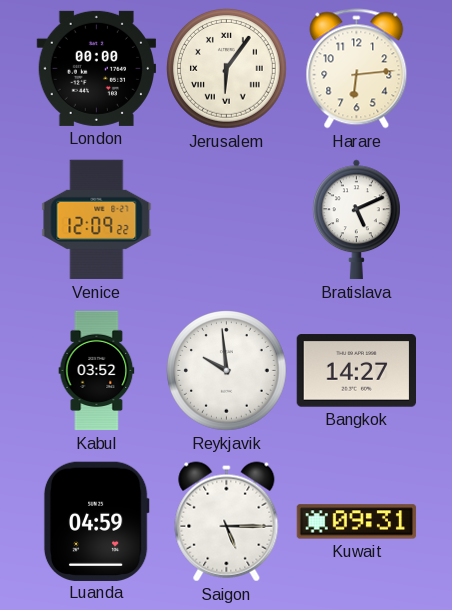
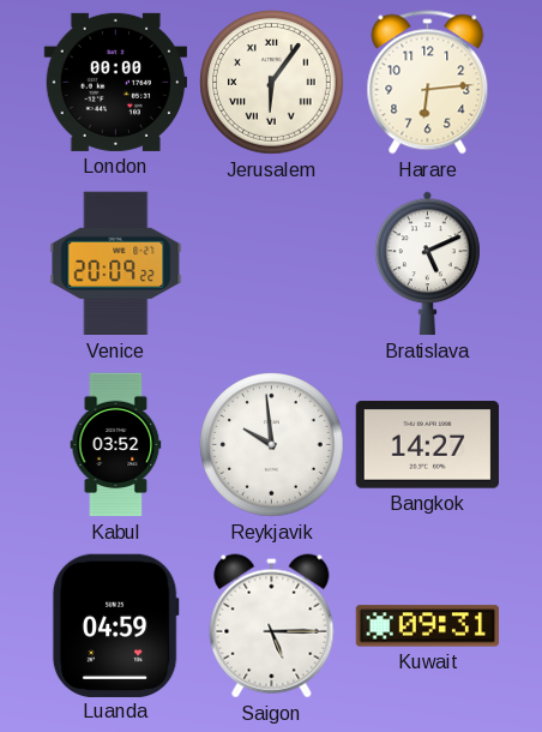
Venice: 12:09 -> 20:09 (116, 264)
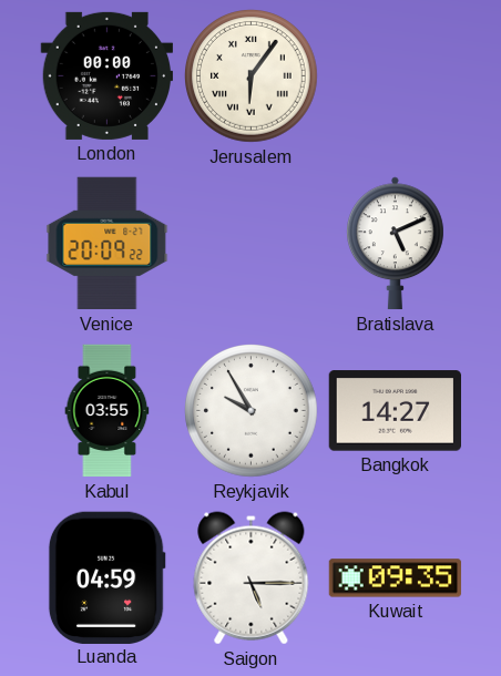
Harare: 6:14 -> none (428, 83)
Kabul: 03:52 -> 03:55 (108, 411)
Reykjavik: 9:59 -> 9:55 (252, 411)
Kuwait: 09:31 -> 09:35 (396, 578)
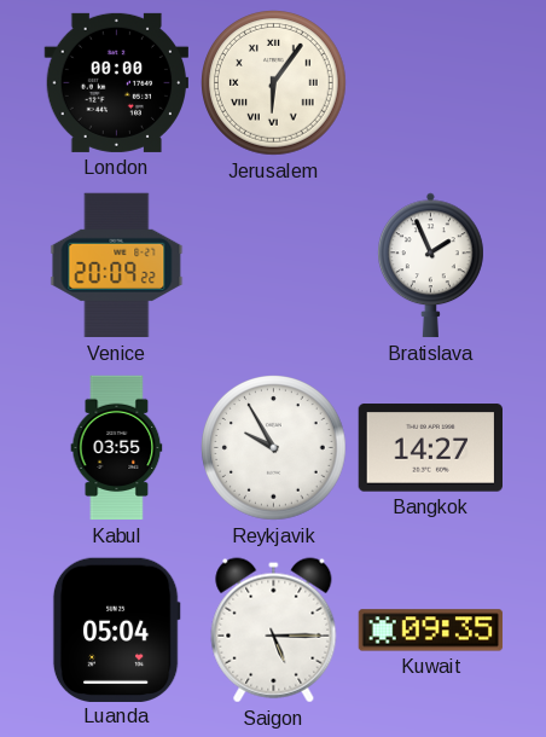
Bratislava: 5:11 -> 1:56 (431, 266)
Luanda: 04:59 -> 05:04 (116, 629)
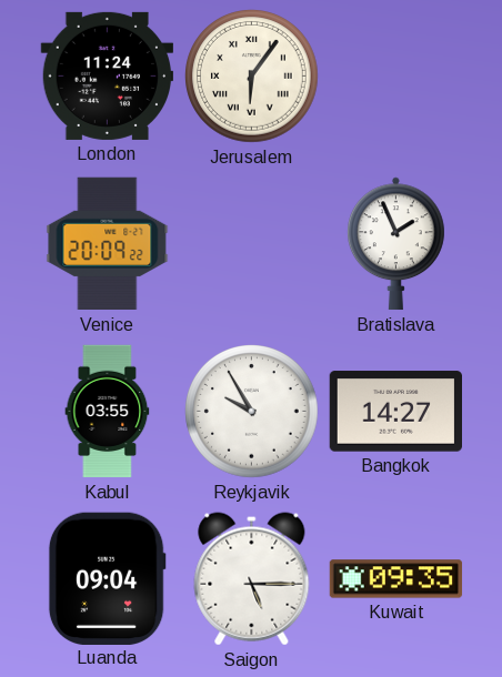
London: 00:00 -> 11:24 (107, 75)
Luanda: 05:04 -> 09:04 (107, 578)
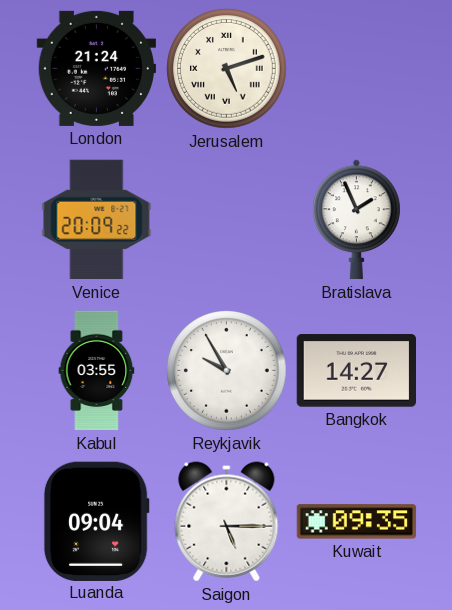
London: 11:24 -> 21:24 (96, 68)
Jerusalem: 6:06 -> 5:12 (227, 69)
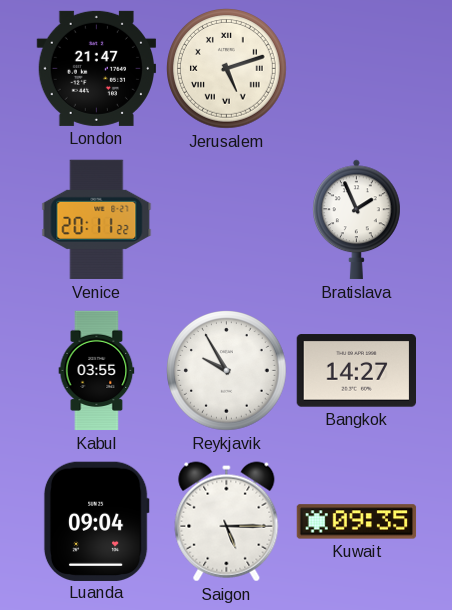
London: 21:24 -> 21:47 (96, 68)
Venice: 20:09 -> 20:11 (97, 220)
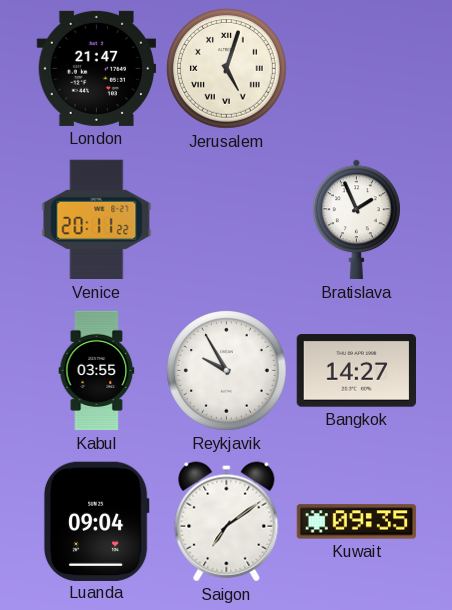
Jerusalem: 5:12 -> 5:03 (227, 69)
Saigon: 5:15 -> 7:09 (227, 522)
